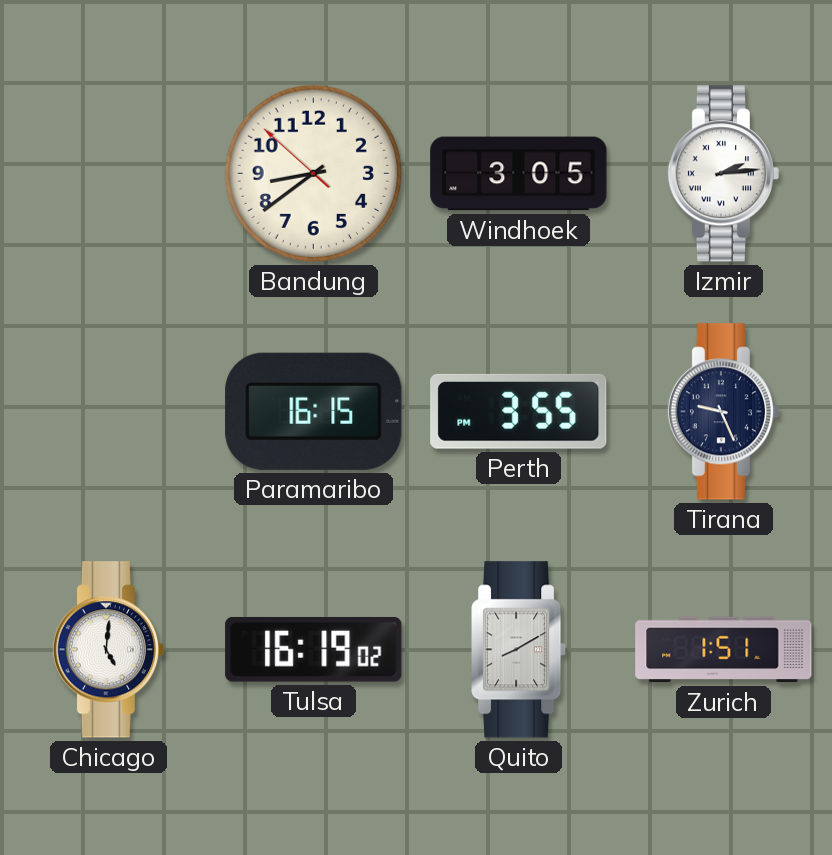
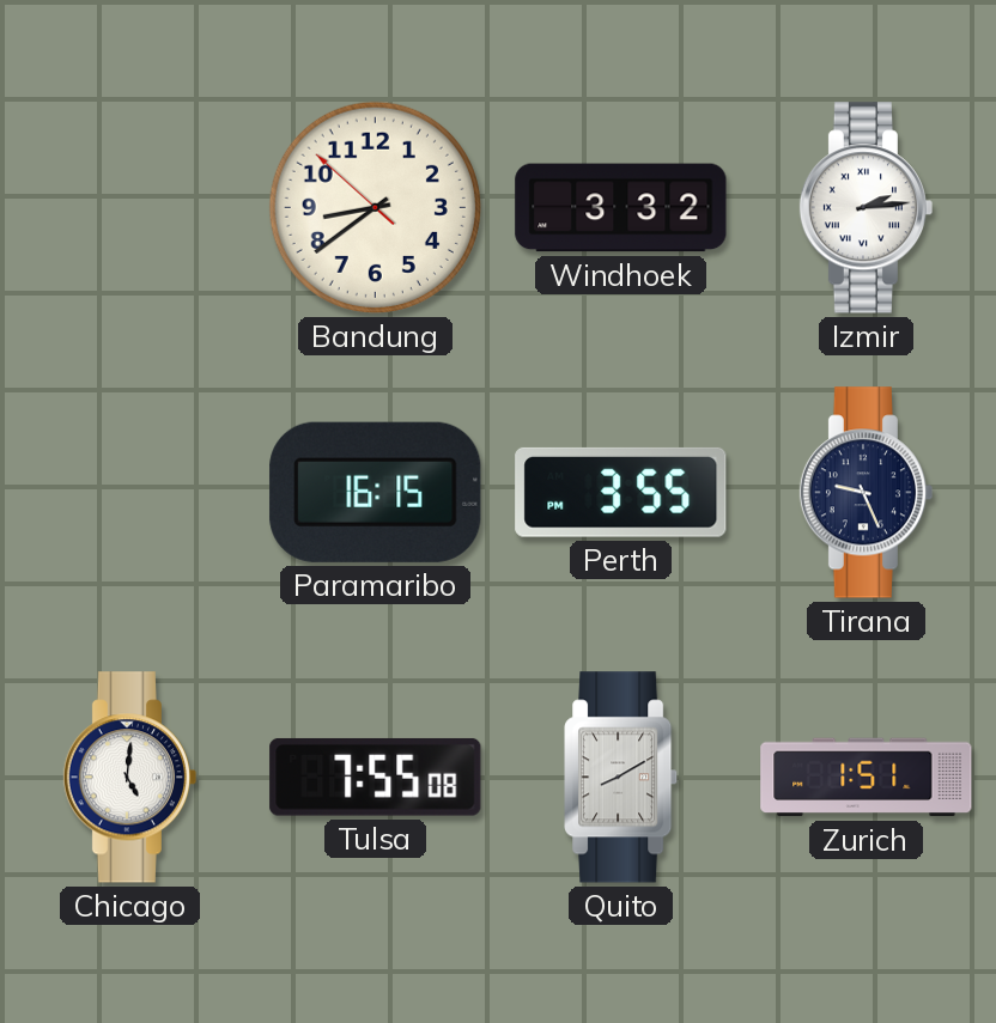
Windhoek: 3:05 -> 3:32 (621, 208)
Tulsa: 16:19 -> 7:55 (376, 778)
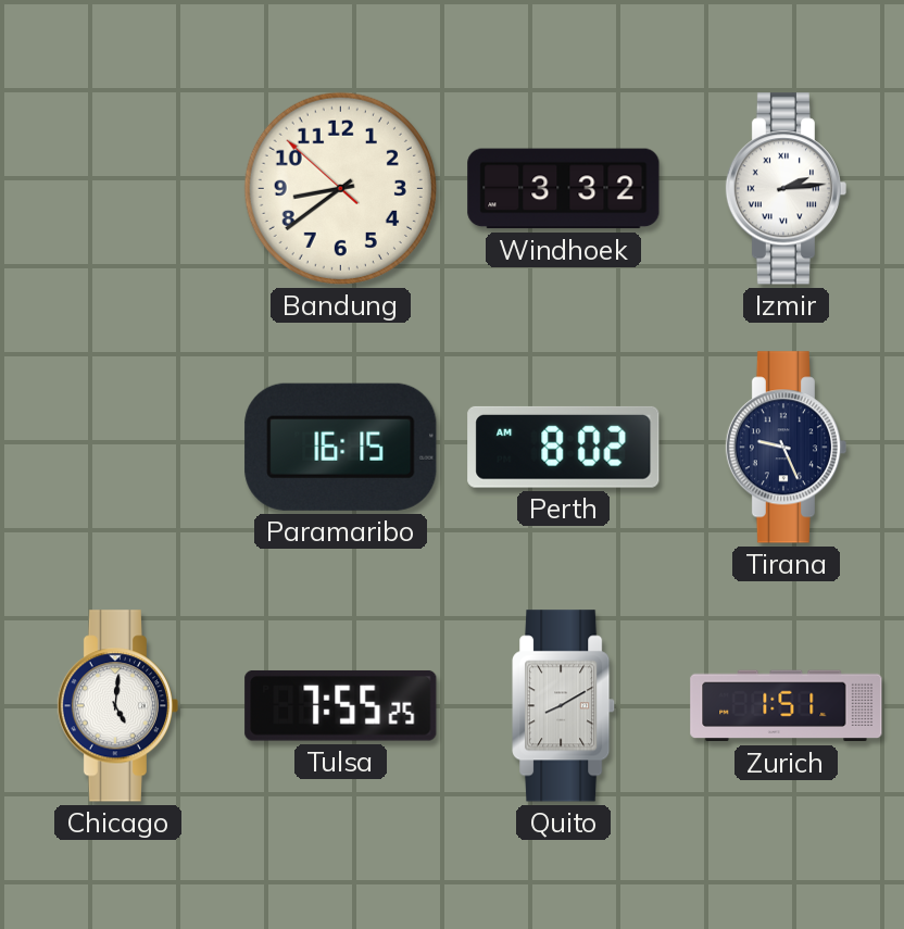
Perth: 3:55 -> 8:02 (564, 447)
Tulsa: 7:55:08 -> 7:55:25 (341, 706)
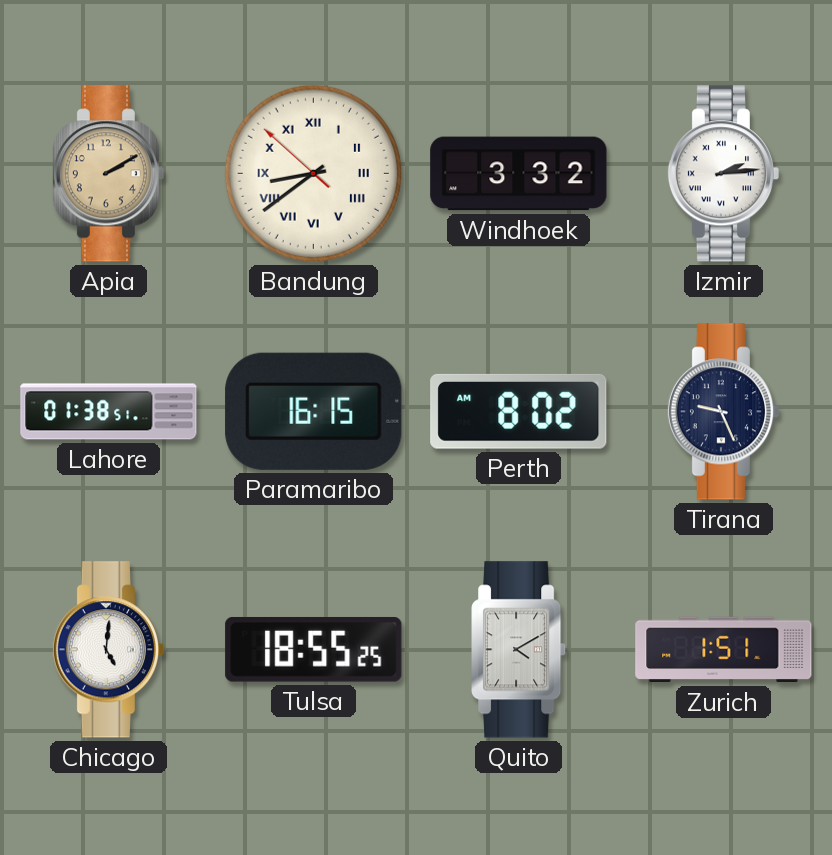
Apia: none -> 2:10 (108, 174)
Bandung numerals: Arabic -> Roman (313, 173)
Lahore: none -> 01:38 (109, 412)
Tulsa: 7:55 -> 18:55 (314, 650)
Quito: 8:10 -> 4:10 (519, 650)
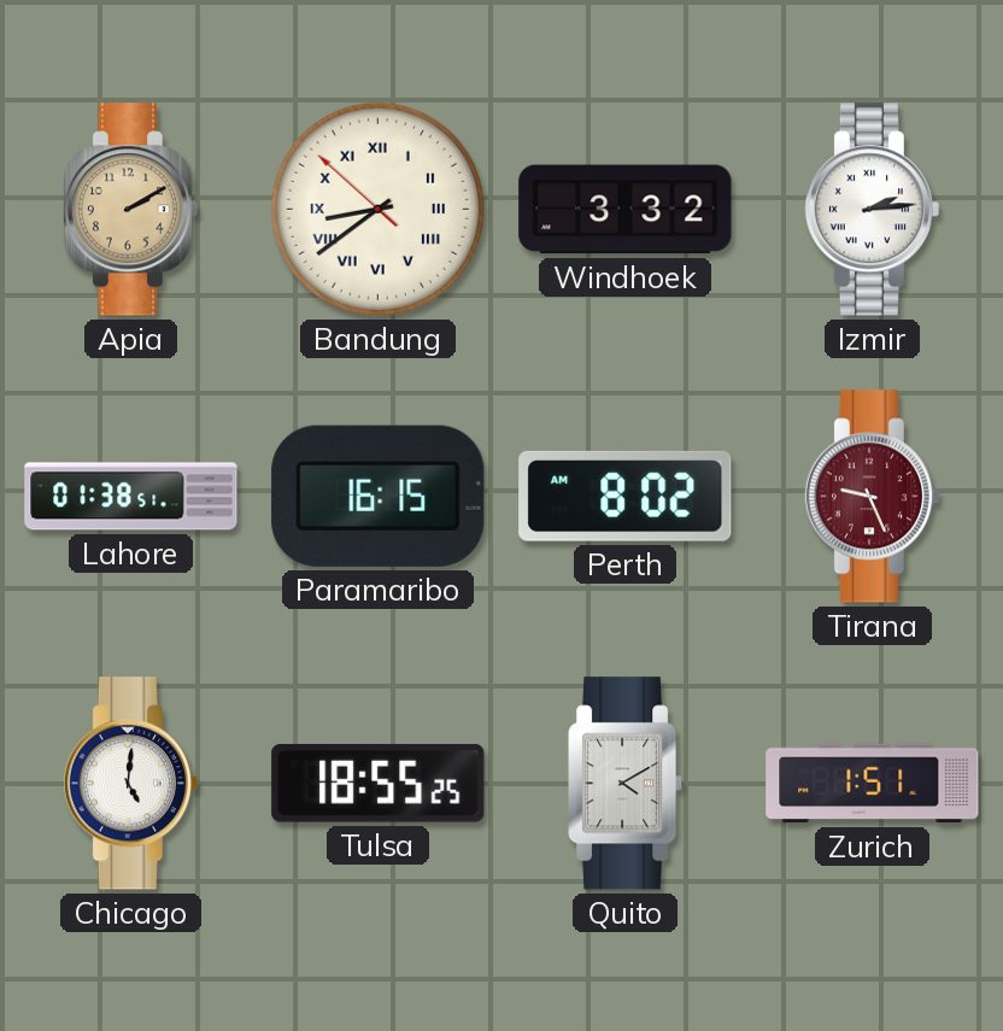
Tirana dial: navy -> burgundy (872, 497)
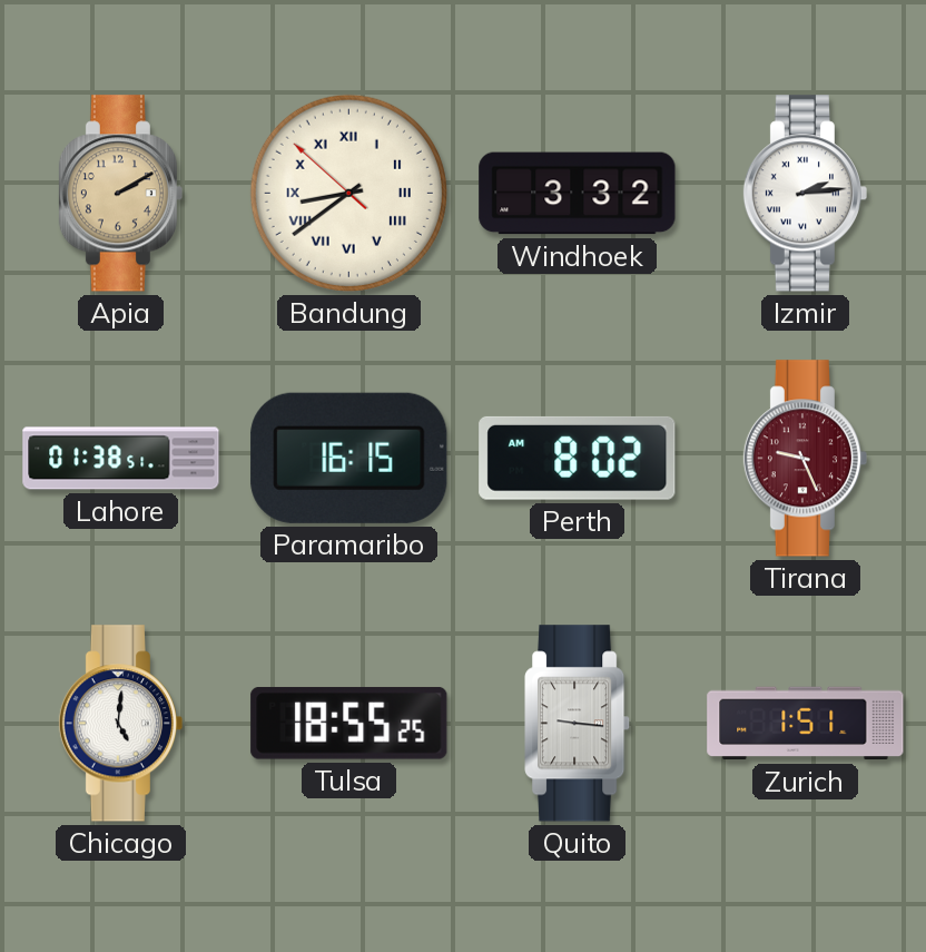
Quito: 4:10 -> 9:16 (578, 724)
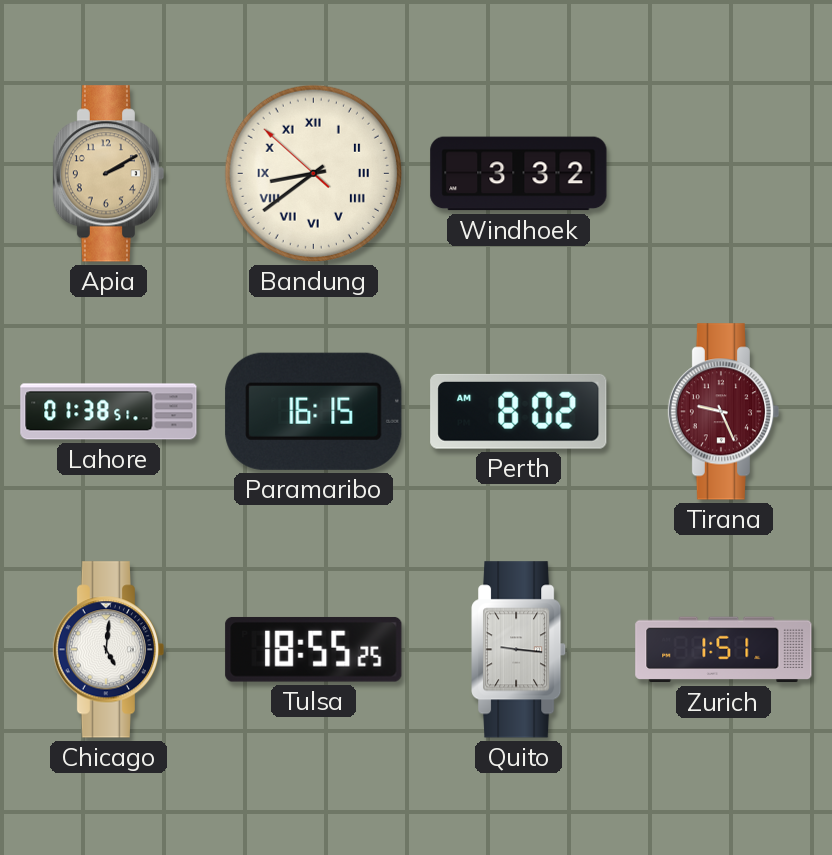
Izmir: 2:14 -> none (805, 194)
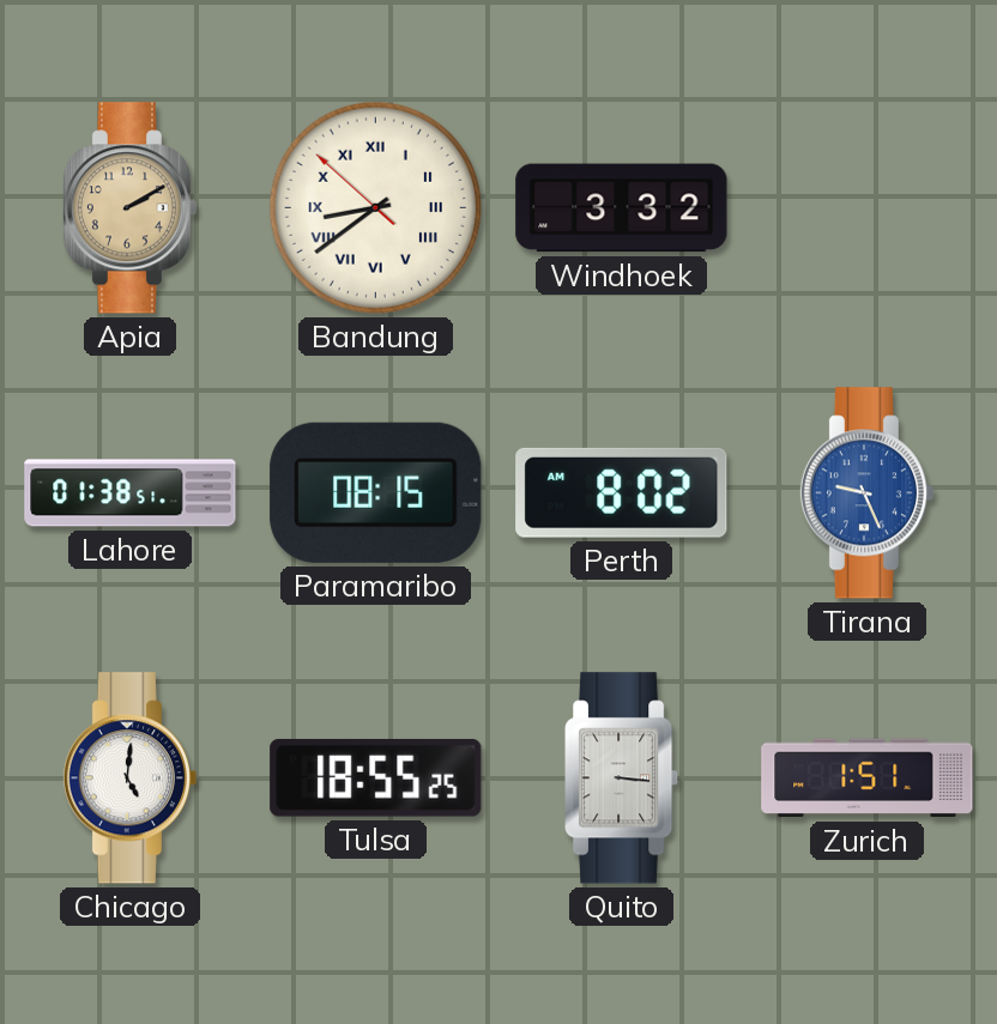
Paramaribo: 16:15 -> 08:15 (376, 492)
Tirana dial: burgundy -> blue (866, 493)
Quito: 9:16 -> 3:16 (622, 778)
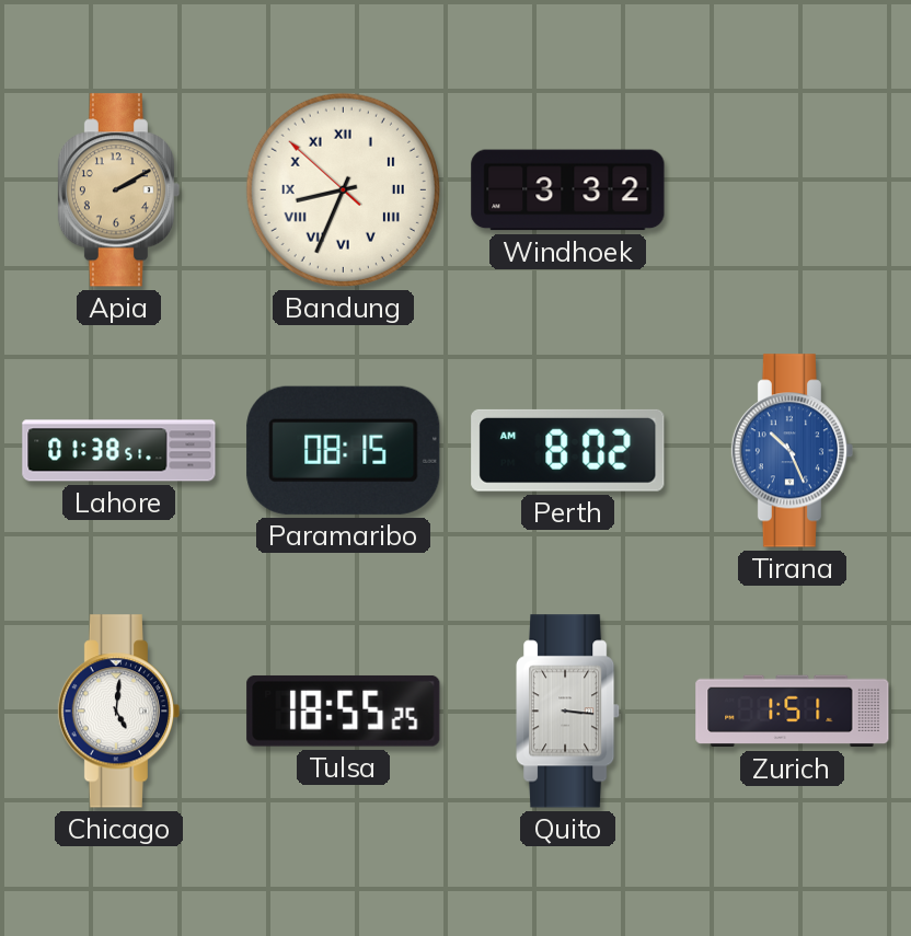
Bandung: 8:38 -> 8:33 (343, 189)
Tirana: 9:26 -> 10:26 (792, 451)
